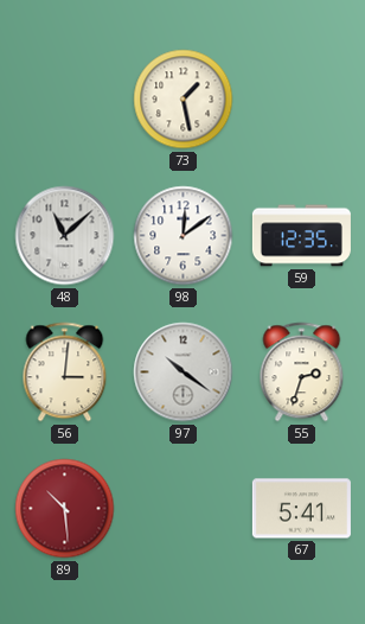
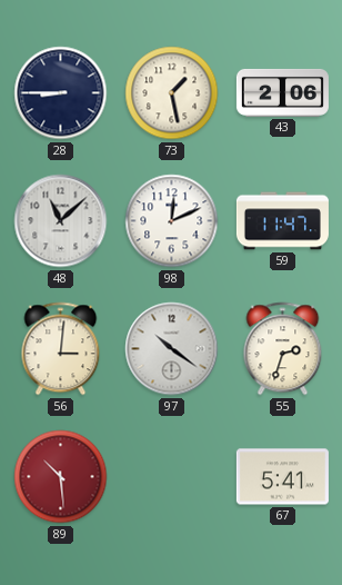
28: none -> 8:45 (61, 93)
43: none -> 2:06 (282, 92)
98: 12:09 -> 12:11 (172, 221)
59: 12:35 -> 11:47 (282, 221)
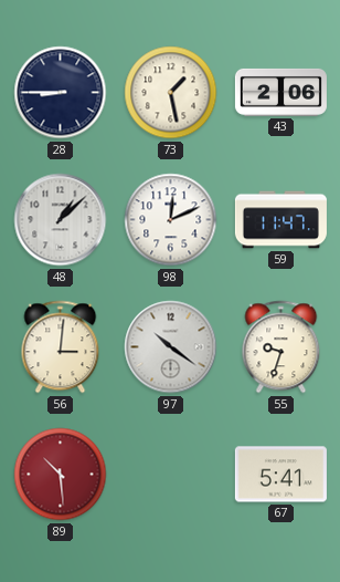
48: 11:08 -> 1:08 (61, 220)
55: 2:33 -> 9:33 (281, 347)
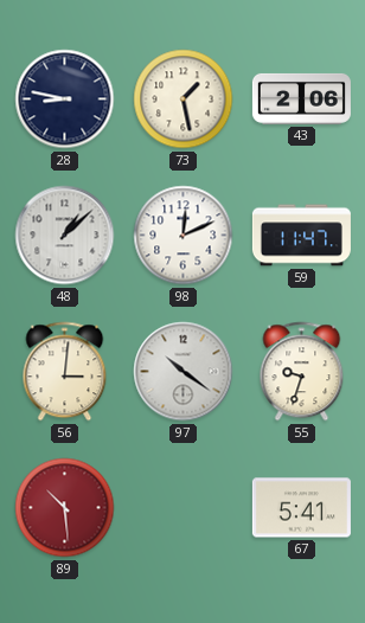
28: 8:45 -> 8:47 (65, 99)
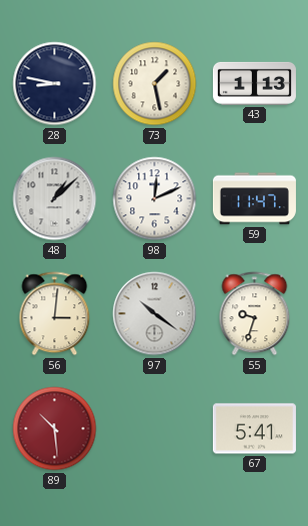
43: 2:06 -> 1:13 (254, 83)
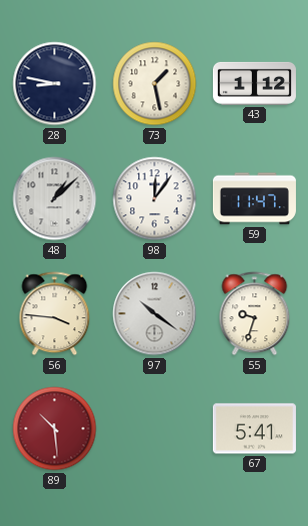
43: 1:13 -> 1:12 (254, 83)
98: 12:11 -> 12:06 (155, 199)
56: 3:01 -> 3:46 (55, 314)
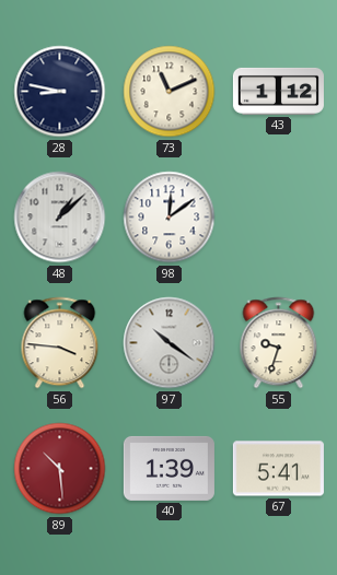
73: 1:28 -> 11:11 (170, 92)
98: 12:06 -> 12:09 (170, 218)
59: 11:47 -> none (254, 199)
40: none -> 1:39 (168, 468)
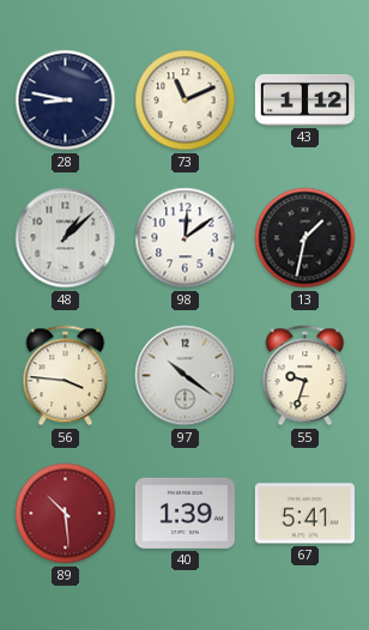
13: none -> 1:32 (306, 238)
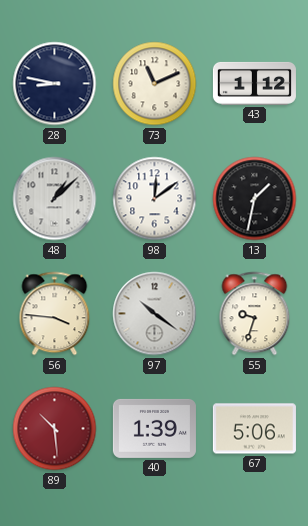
67: 5:41 -> 5:06 (254, 429)
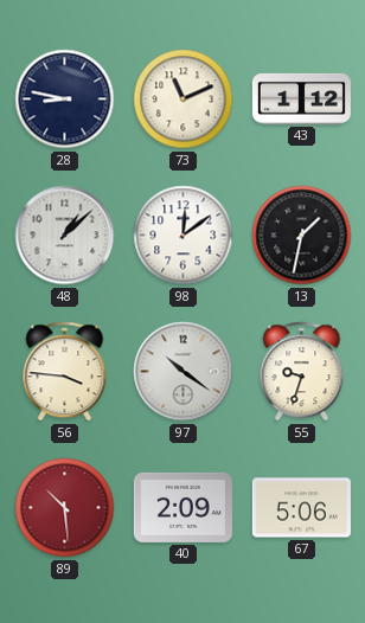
40: 1:39 -> 2:09 (182, 507)
